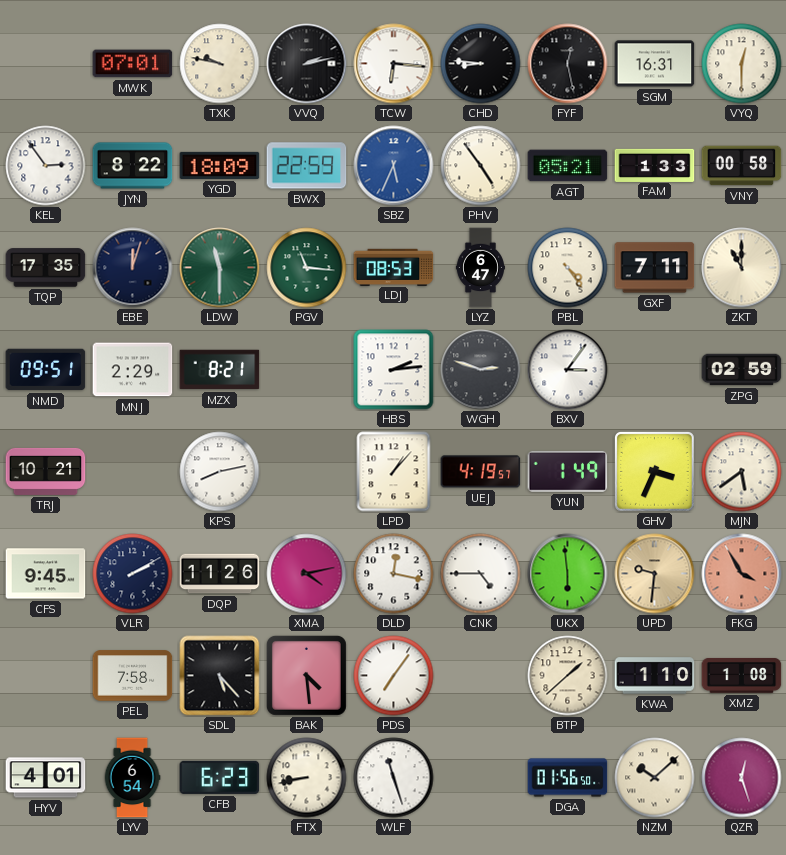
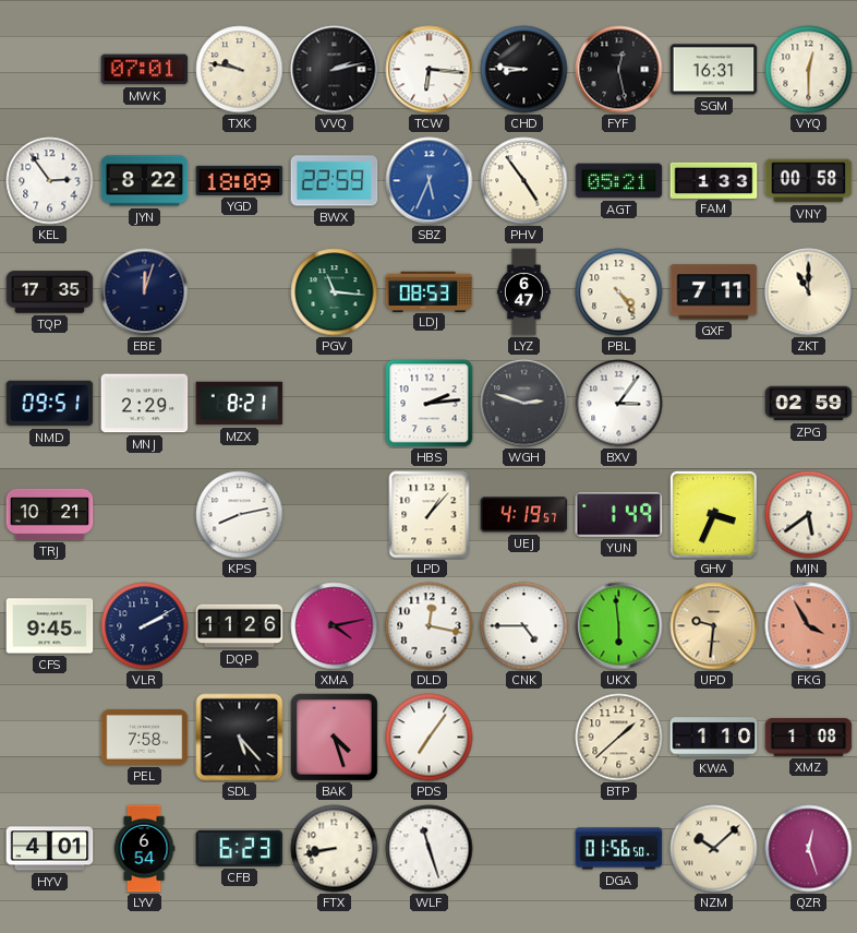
LDW: 11:30 -> none (220, 268)
BAK: 4:29 -> 4:27 (334, 737)
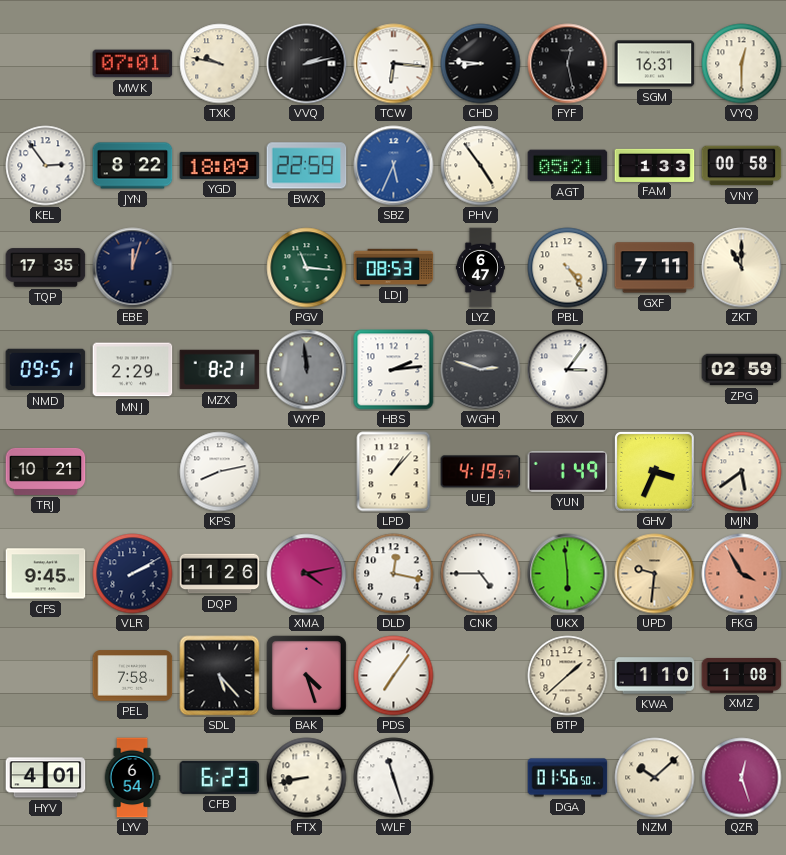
WYP: none -> 11:59 (307, 370)
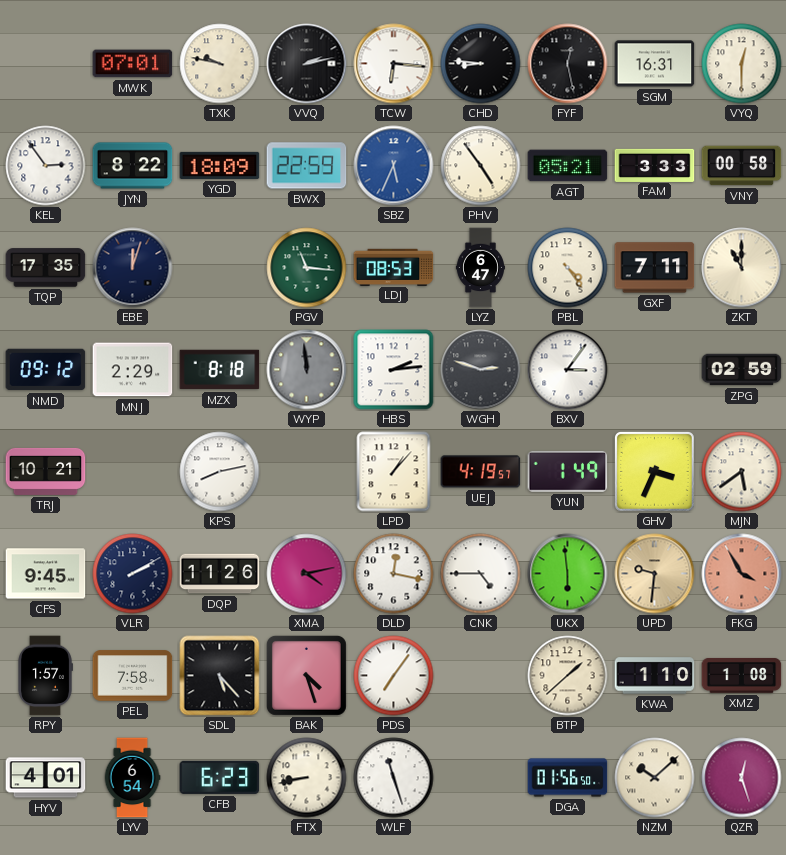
FAM: 1:33 -> 3:33 (655, 165)
NMD: 09:51 -> 09:12 (46, 370)
MZX: 8:21 -> 8:18 (220, 370)
RPY: none -> 1:57 (45, 676)
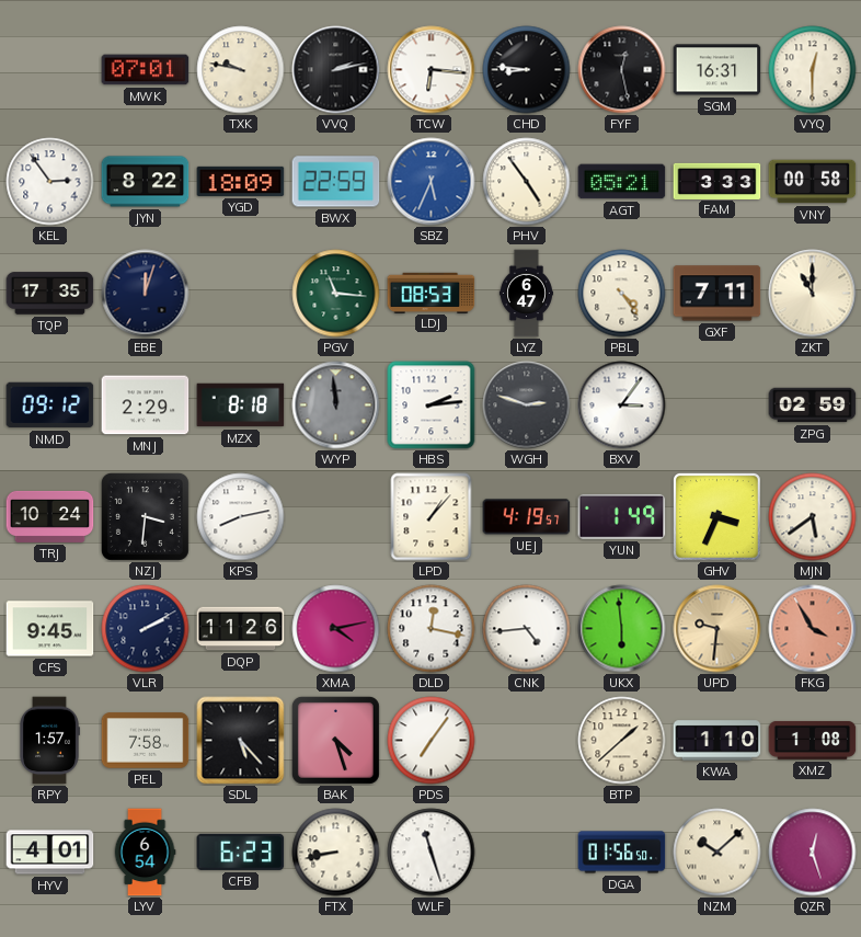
TRJ: 10:21 -> 10:24 (50, 516)
NZJ: none -> 3:31 (145, 516)
CNK: 4:45 -> 4:44 (527, 629)
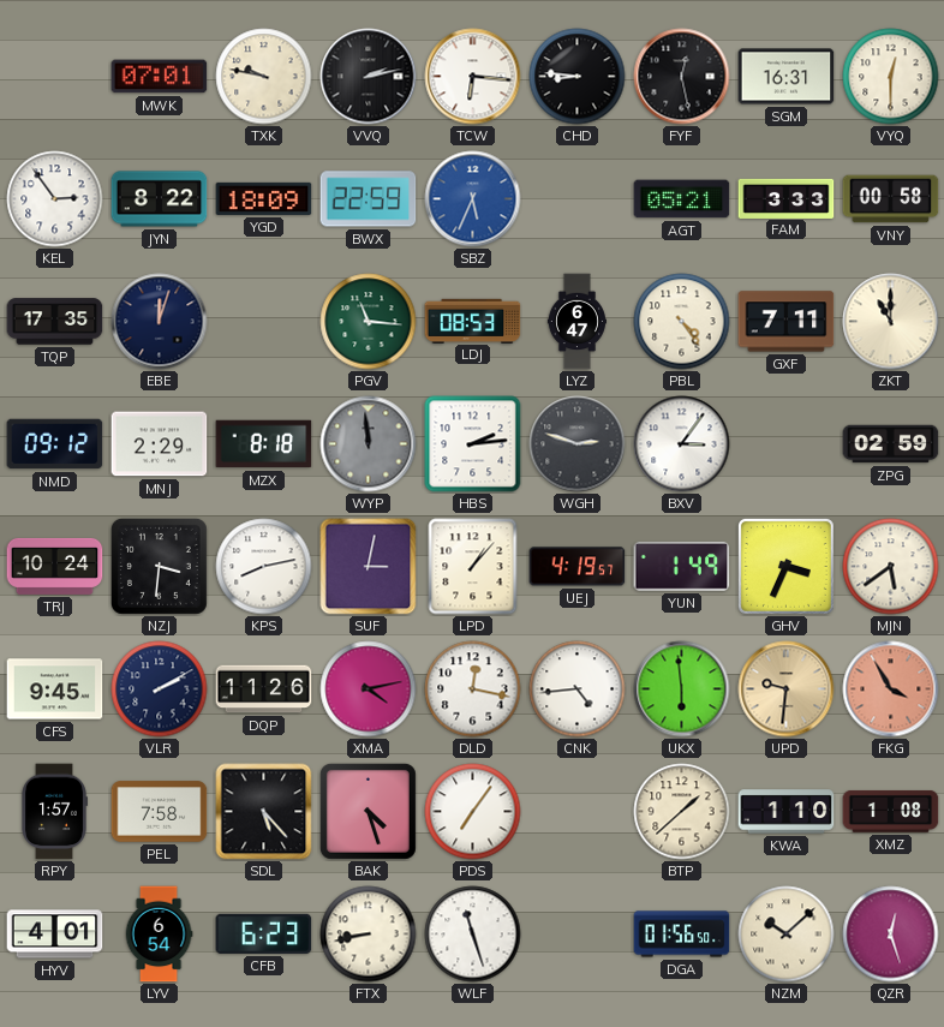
PHV: 4:54 -> none (527, 182)
SUF: none -> 3:02 (369, 567)
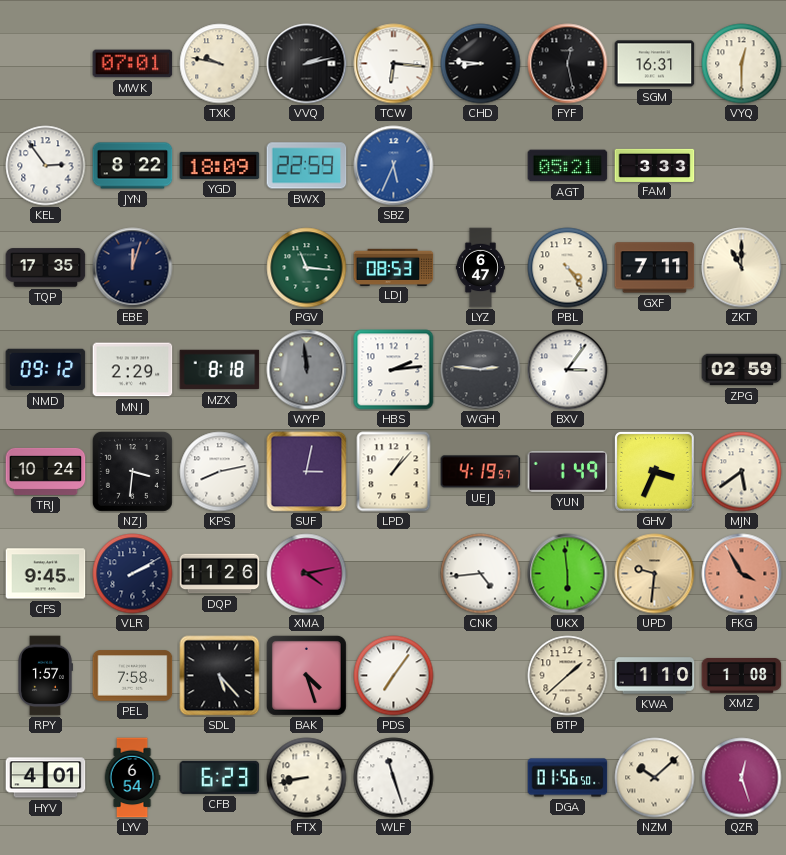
VNY: 00:58 -> none (891, 199)
WGH: 2:48 -> 2:46 (481, 370)
DLD: 12:17 -> none (473, 689)
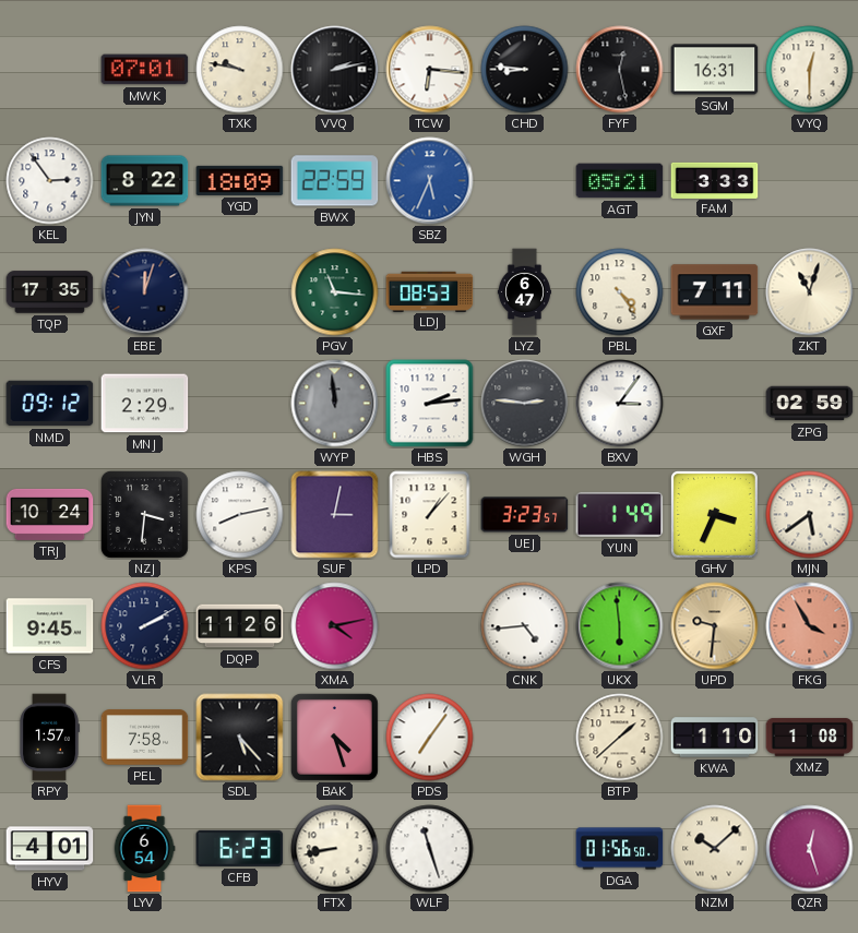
ZKT: 11:00 -> 11:03 (810, 292)
MZX: 8:18 -> none (220, 370)
UEJ: 4:19 -> 3:23 (525, 515)
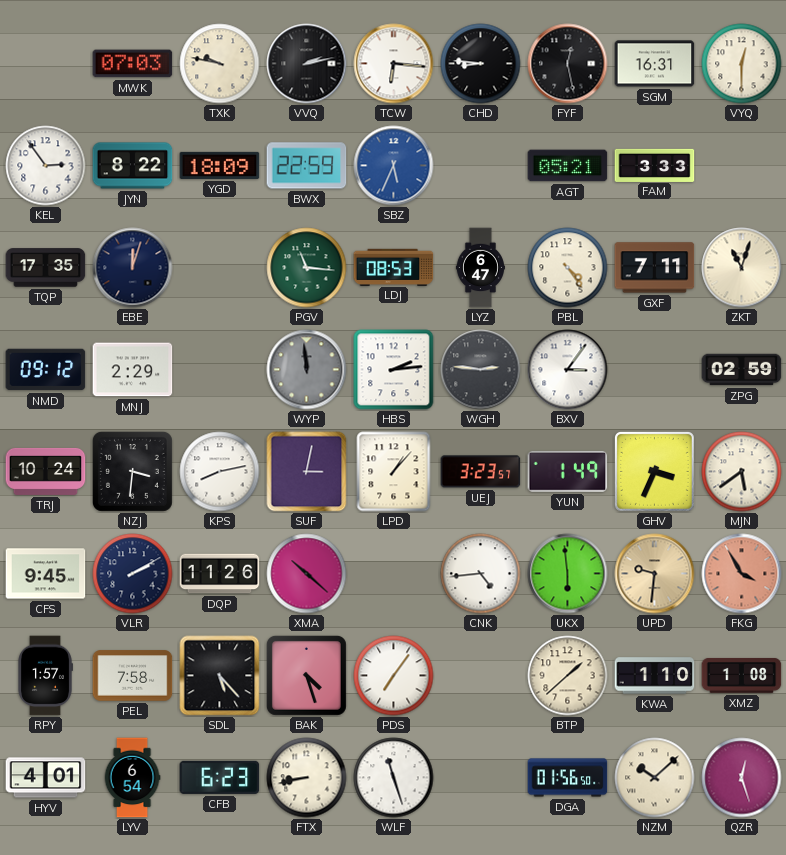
MWK: 07:01 -> 07:03 (133, 64)
XMA: 4:13 -> 10:22 (307, 574)
